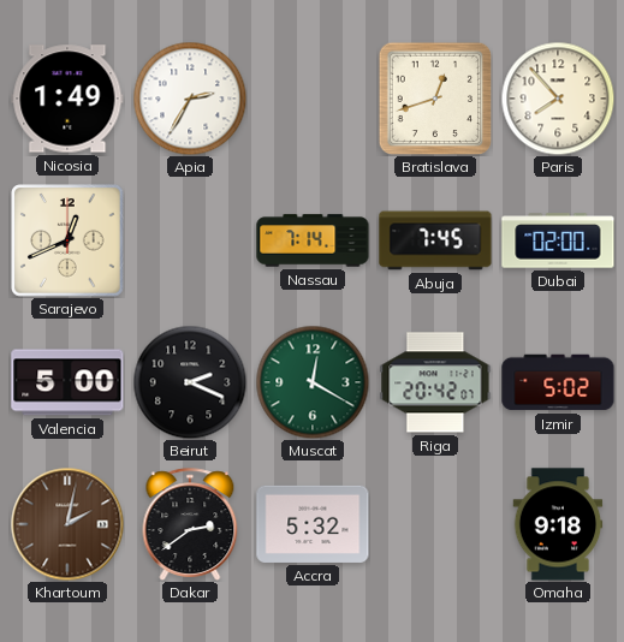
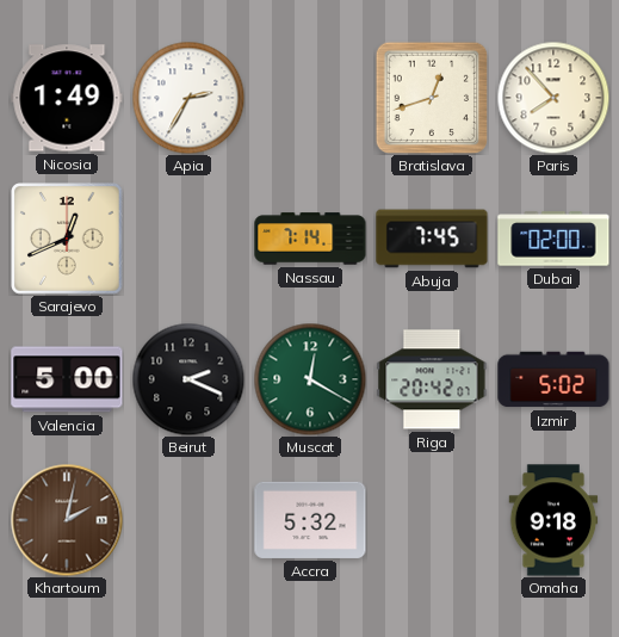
Dakar: 2:39 -> none (190, 524)
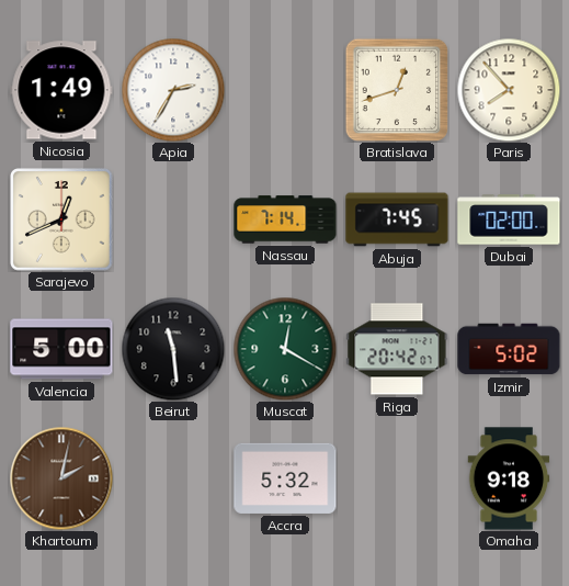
Beirut: 2:19 -> 11:29 (173, 349)
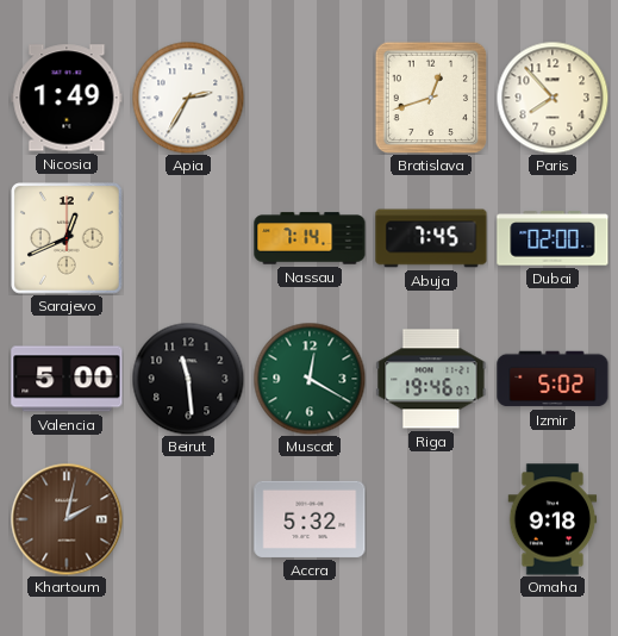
Riga: 20:42 -> 19:46 (431, 379)
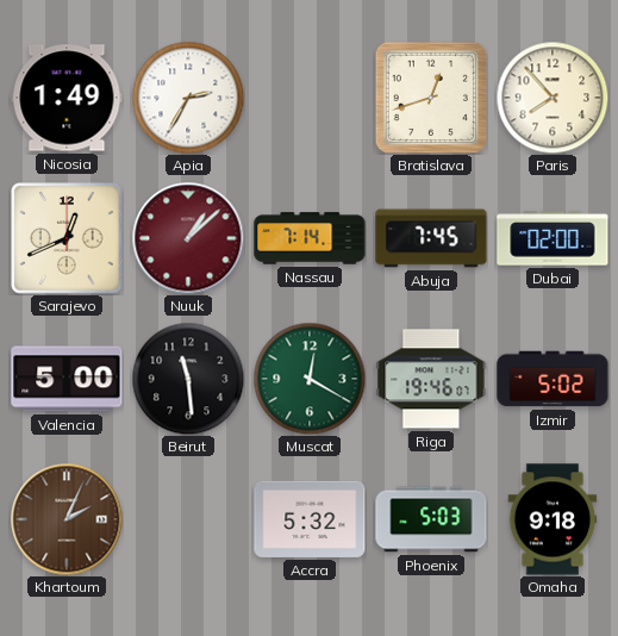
Nuuk: none -> 1:08 (188, 238)
Khartoum: 2:02 -> 2:04 (67, 519)
Phoenix: none -> 5:03 (431, 519)
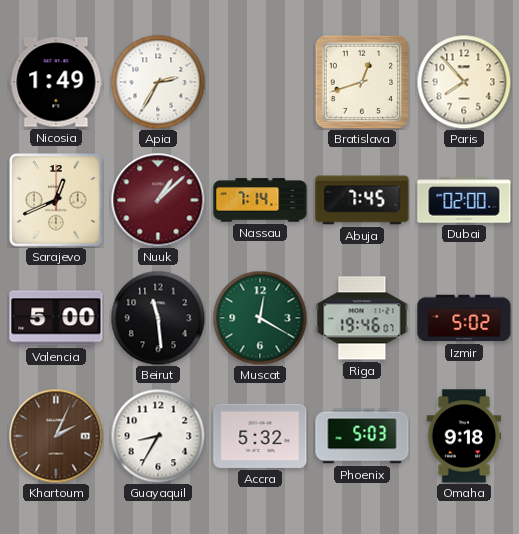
Guayaquil: none -> 8:35 (158, 436)
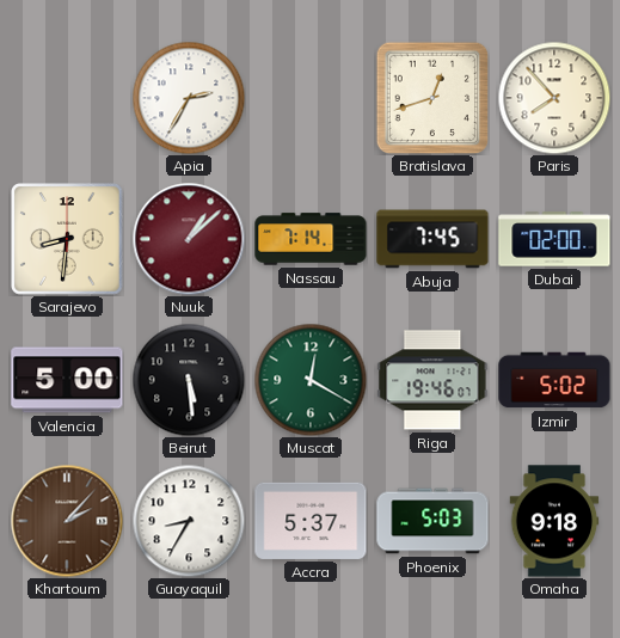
Nicosia: 1:49 -> none (56, 82)
Sarajevo: 12:41 -> 8:31 (67, 239)
Beirut: 11:29 -> 5:29 (189, 380)
Khartoum: 2:04 -> 2:07 (67, 521)
Accra: 5:32 -> 5:37 (311, 521)
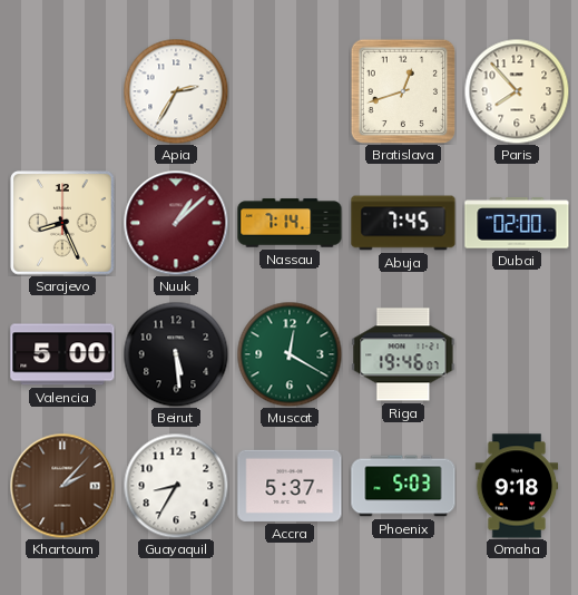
Sarajevo: 8:31 -> 8:26 (62, 223)
Izmir: 5:02 -> none (554, 380)
